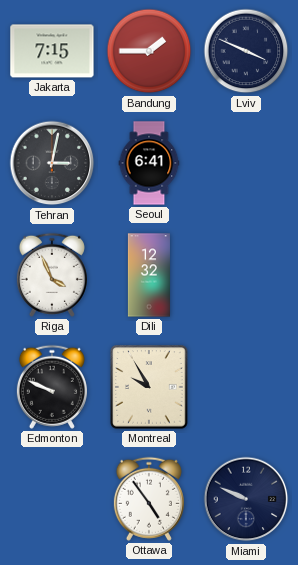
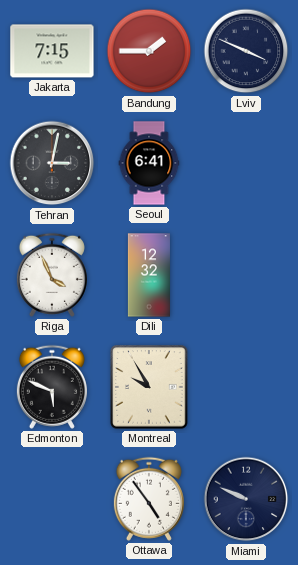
Edmonton: 9:49 -> 5:49 (52, 387)
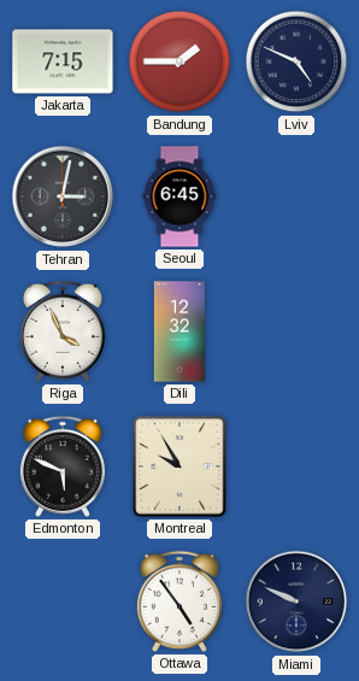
Lviv: 3:49 -> 4:49 (296, 61)
Seoul: 6:41 -> 6:45 (179, 196)
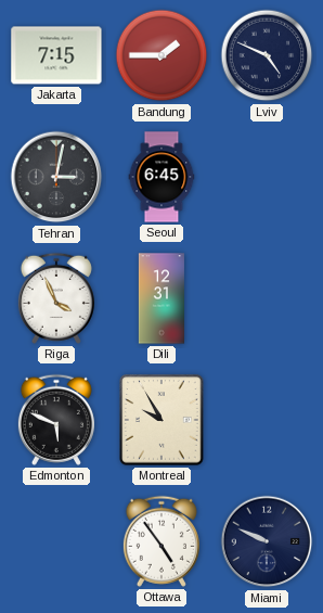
Dili: 12:32 -> 12:31 (161, 298)
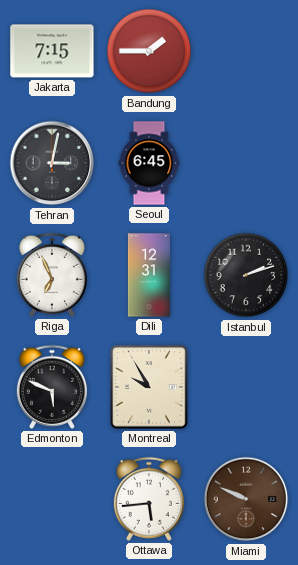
Lviv: 4:49 -> none (267, 55)
Riga: 3:56 -> 6:56 (52, 275)
Istanbul: none -> 2:12 (246, 275)
Ottawa: 4:54 -> 5:44 (149, 499)
Miami dial: navy -> brown (246, 499)
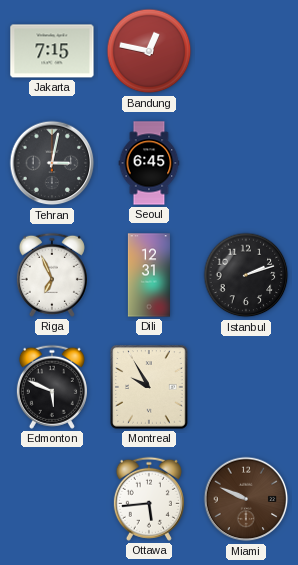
Bandung: 1:45 -> 12:47 (149, 51)
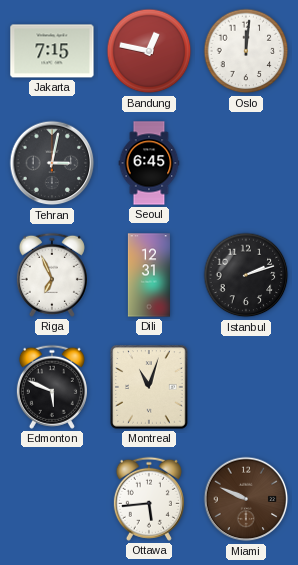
Oslo: none -> 12:01 (246, 51)
Montreal: 9:55 -> 11:03 (149, 387)
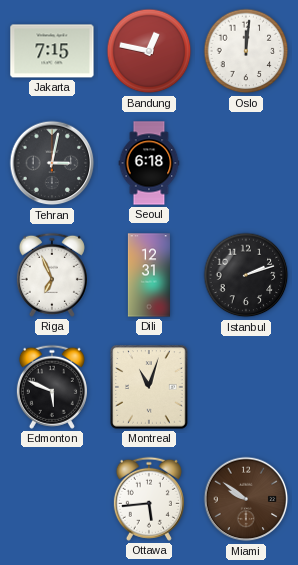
Seoul: 6:45 -> 6:18 (149, 163)
Miami: 9:49 -> 9:51 (246, 499)
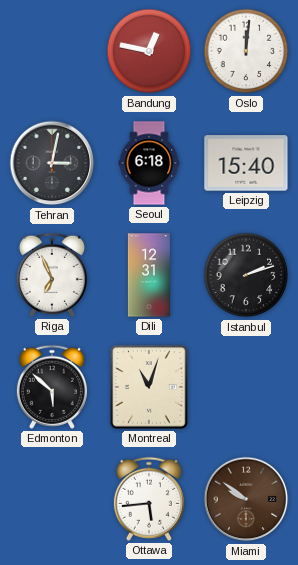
Jakarta: 7:15 -> none (52, 51)
Leipzig: none -> 15:40 (246, 163)
Edmonton: 5:49 -> 5:52 (52, 387)
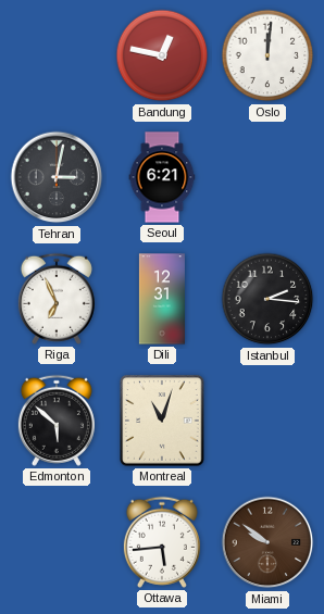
Seoul: 6:18 -> 6:21 (162, 177)
Leipzig: 15:40 -> none (246, 163)
Istanbul: 2:12 -> 2:16 (267, 299)
